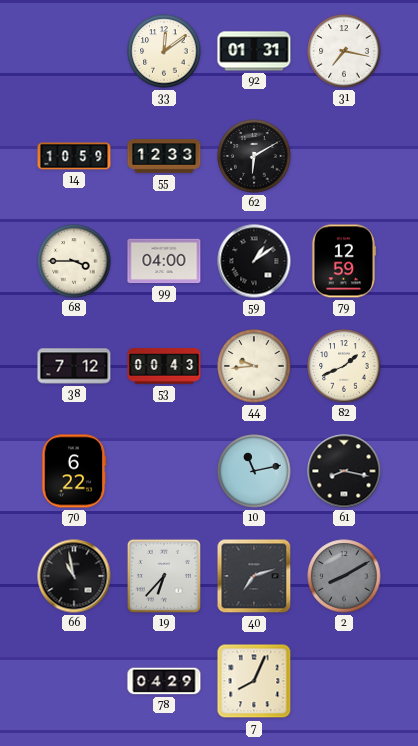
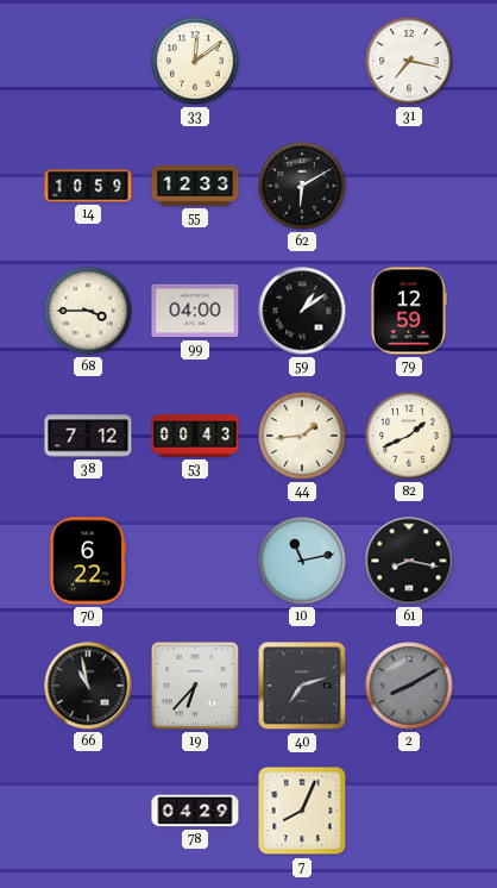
92: 01:31 -> none (254, 51)
44: 9:44 -> 1:44 (302, 436)
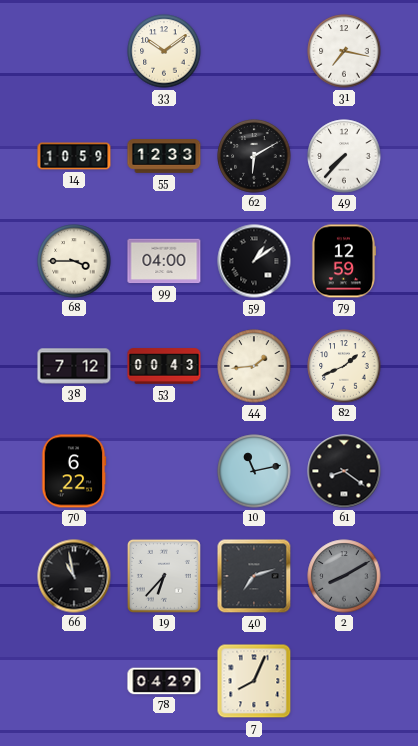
33: 12:09 -> 10:09 (164, 51)
49: none -> 7:37 (344, 156)
61: 8:17 -> 8:21 (344, 471)
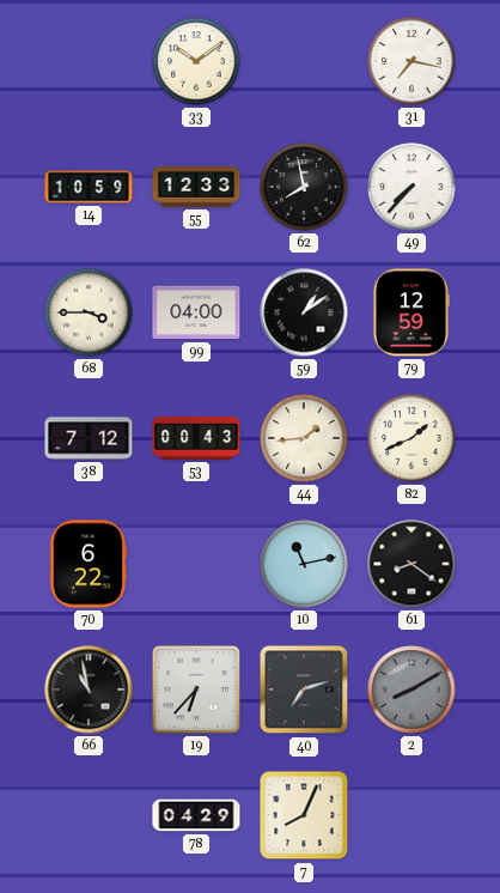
62: 6:10 -> 7:58 (304, 187)
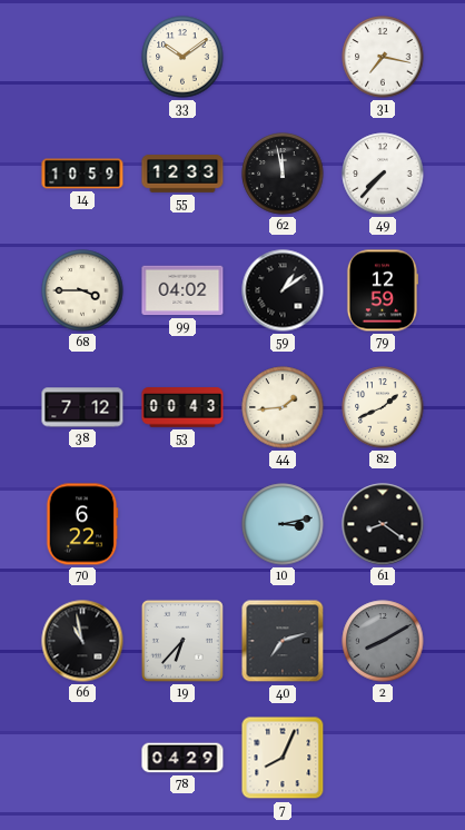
62: 7:58 -> 11:58 (283, 174)
99: 04:00 -> 04:02 (182, 290)
10: 11:13 -> 3:13 (283, 524)
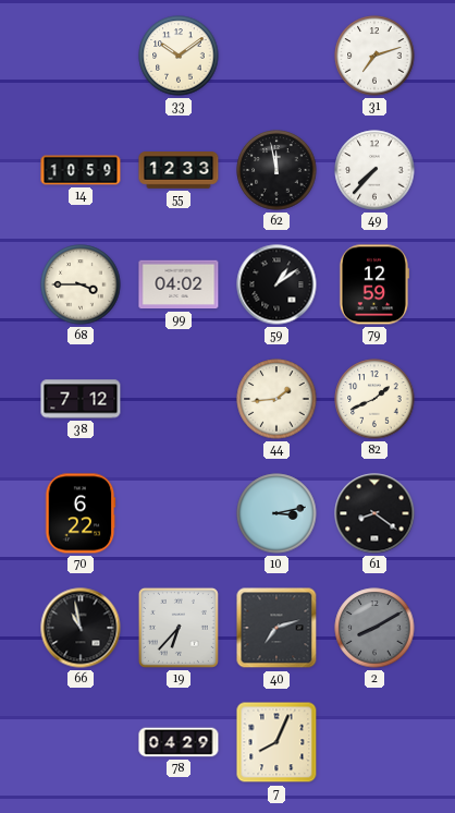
31: 7:17 -> 7:12 (374, 56)
53: 00:43 -> none (182, 407)
